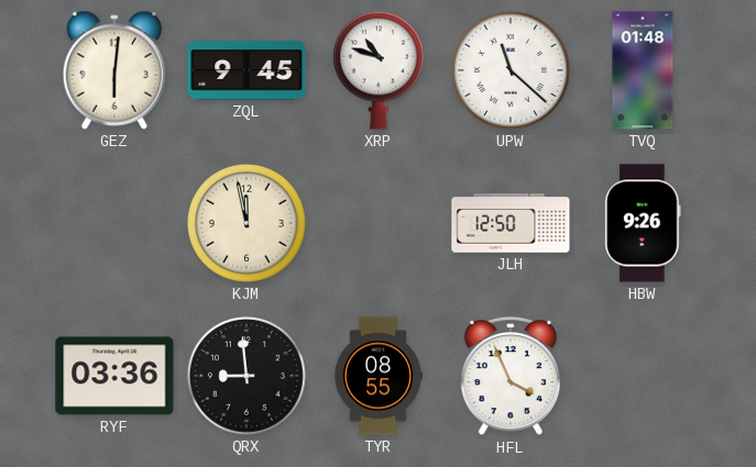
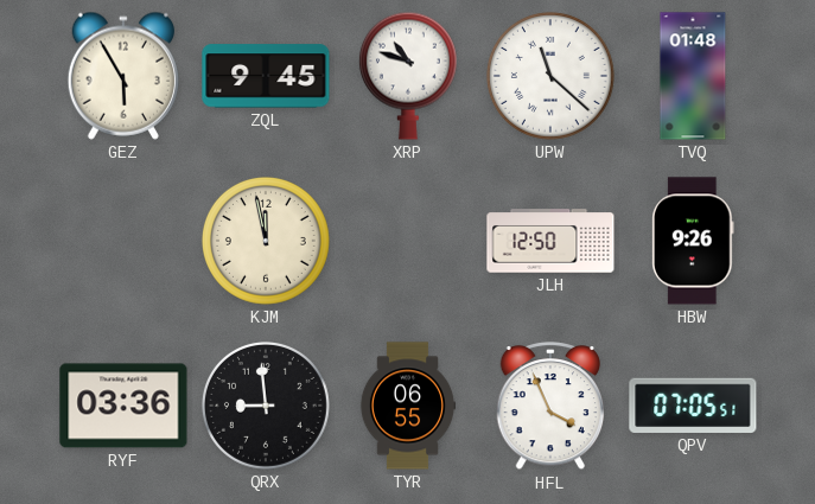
GEZ: 6:01 -> 5:55 (123, 76)
TYR: 08:55 -> 06:55 (408, 406)
QPV: none -> 07:05 (693, 406)
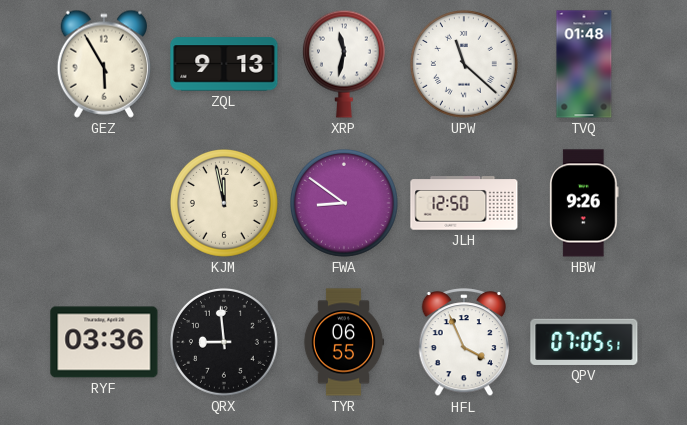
ZQL: 9:45 -> 9:13 (224, 64)
XRP: 10:48 -> 11:32 (344, 64)
FWA: none -> 8:51 (344, 203)
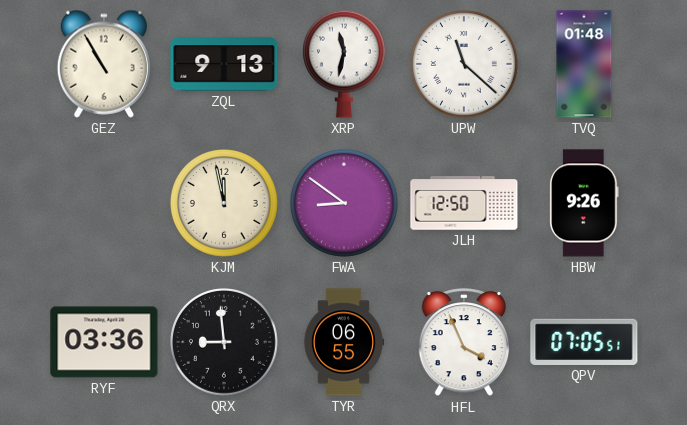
GEZ: 5:55 -> 10:55 (104, 64)
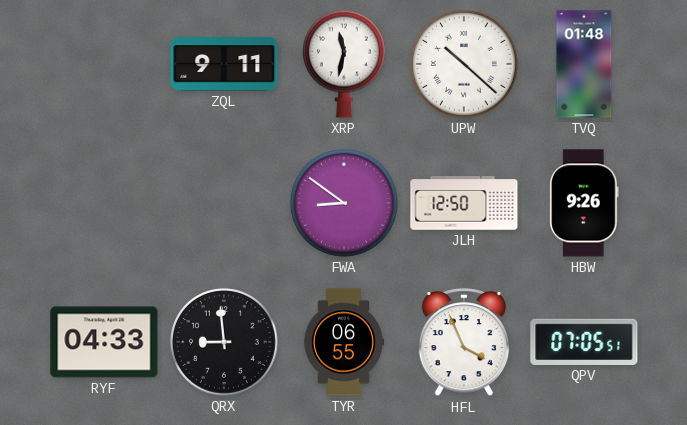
GEZ: 10:55 -> none (104, 64)
ZQL: 9:13 -> 9:11 (224, 64)
UPW: 11:22 -> 10:22 (464, 64)
KJM: 11:58 -> none (224, 203)
RYF: 03:36 -> 04:33 (104, 342)
